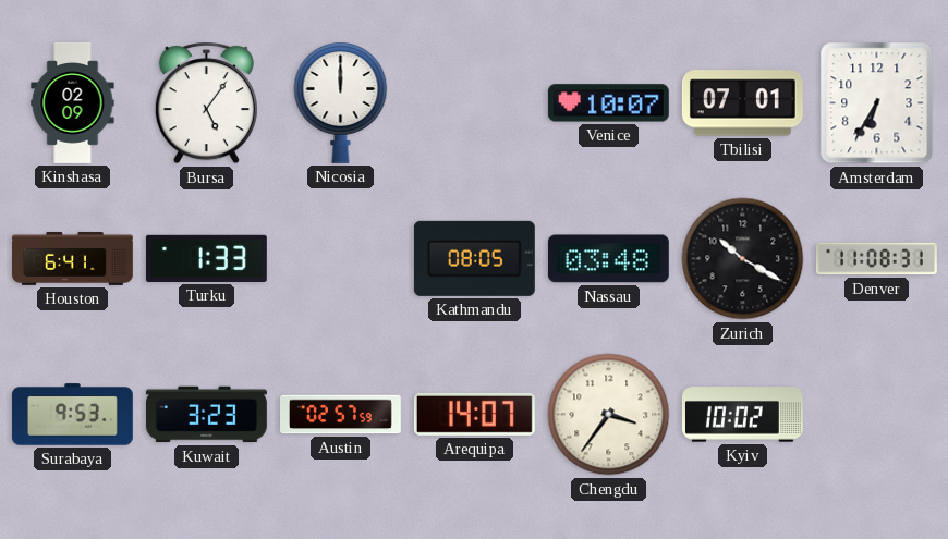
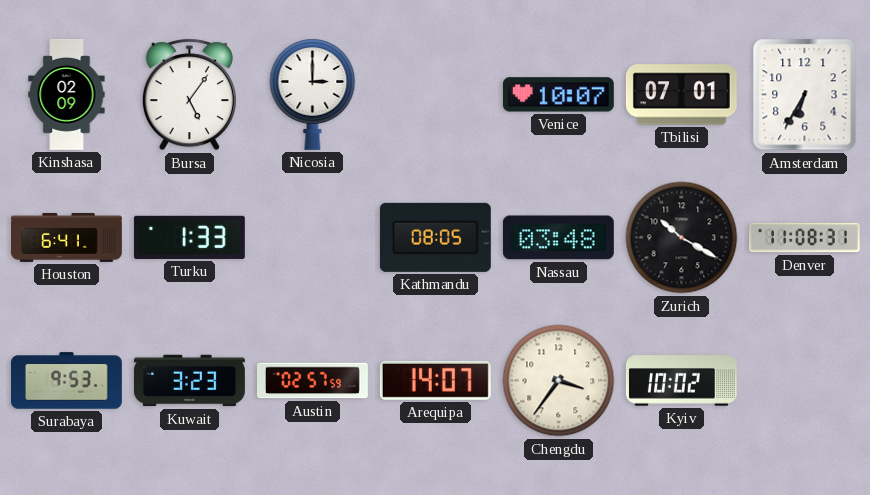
Nicosia: 12:00 -> 3:00 (313, 94)
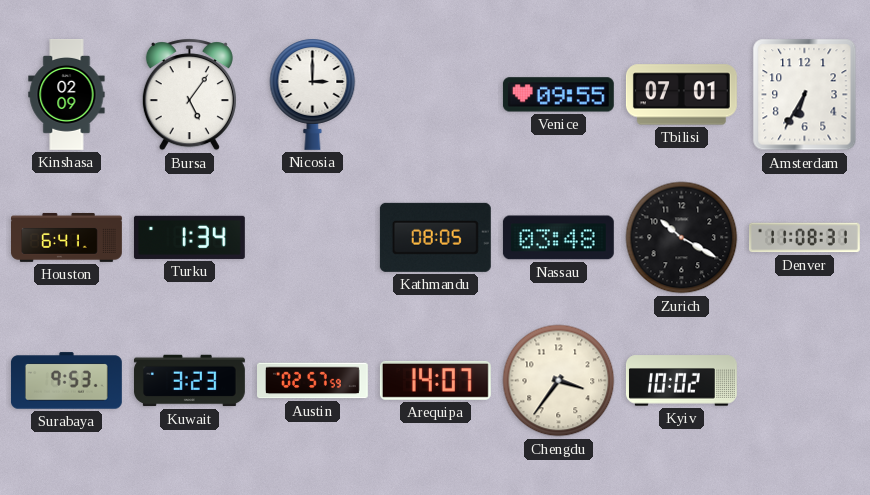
Venice: 10:07 -> 09:55 (558, 95)
Turku: 1:33 -> 1:34 (189, 237)
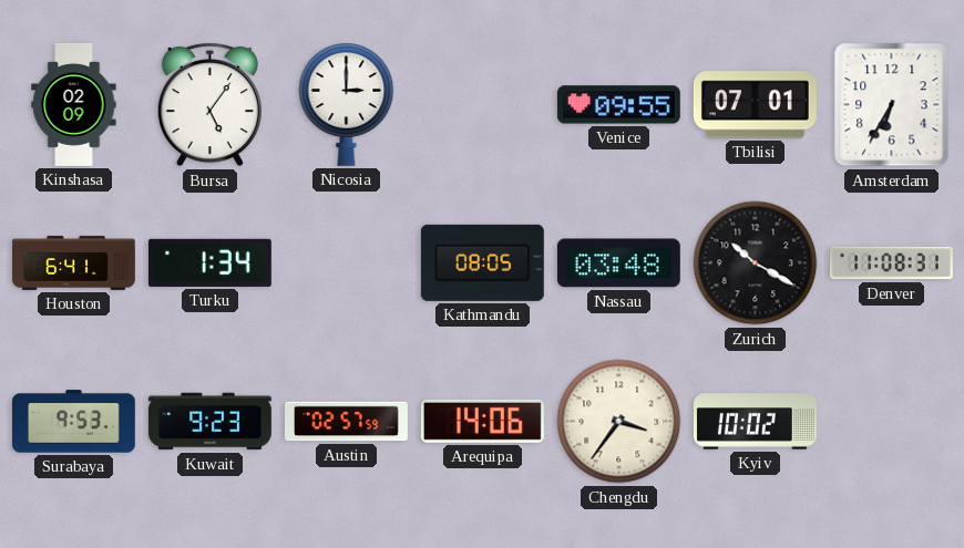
Kuwait: 3:23 -> 9:23 (209, 422)
Arequipa: 14:07 -> 14:06 (482, 421)
